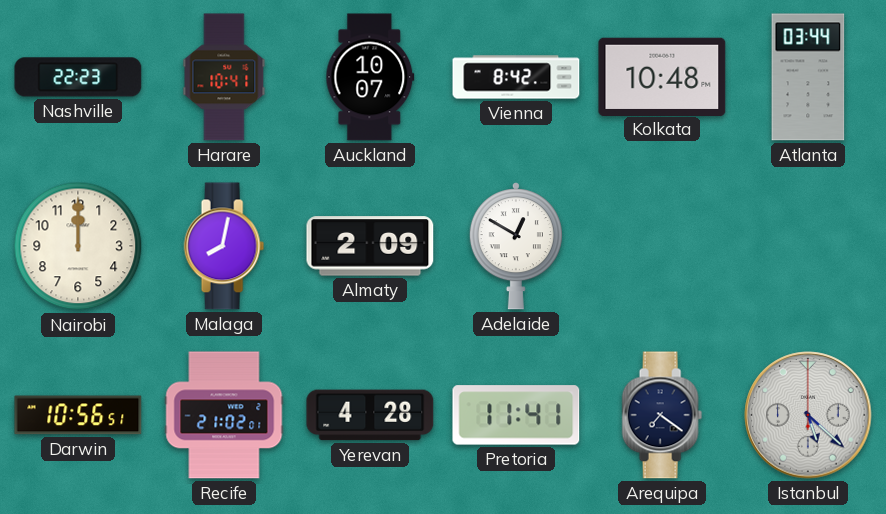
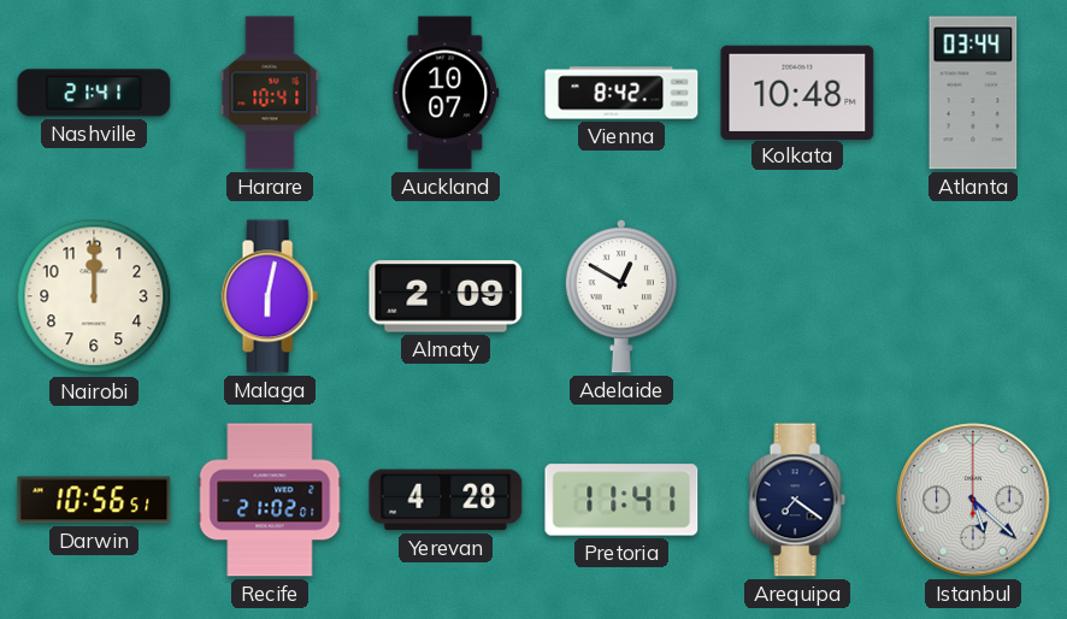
Nashville: 22:23 -> 21:41 (94, 93)
Malaga: 8:02 -> 6:02 (270, 296)
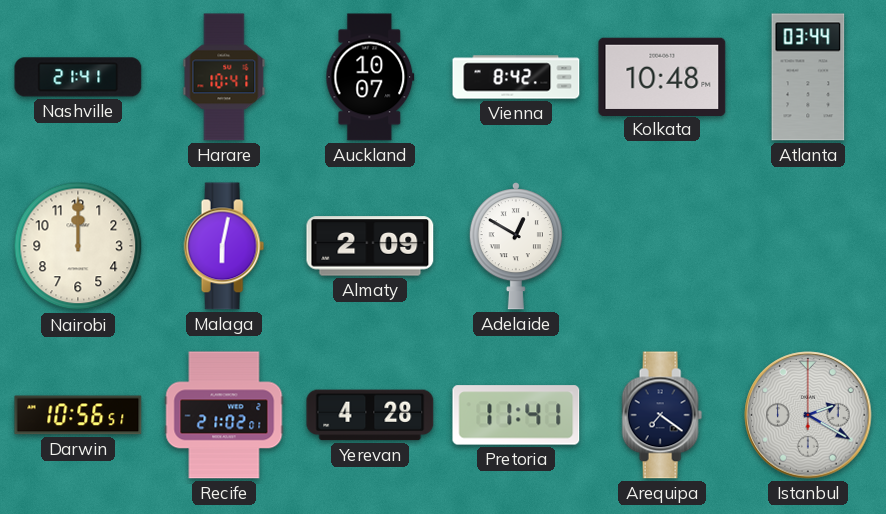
Istanbul: 5:22 -> 2:20 (808, 415)
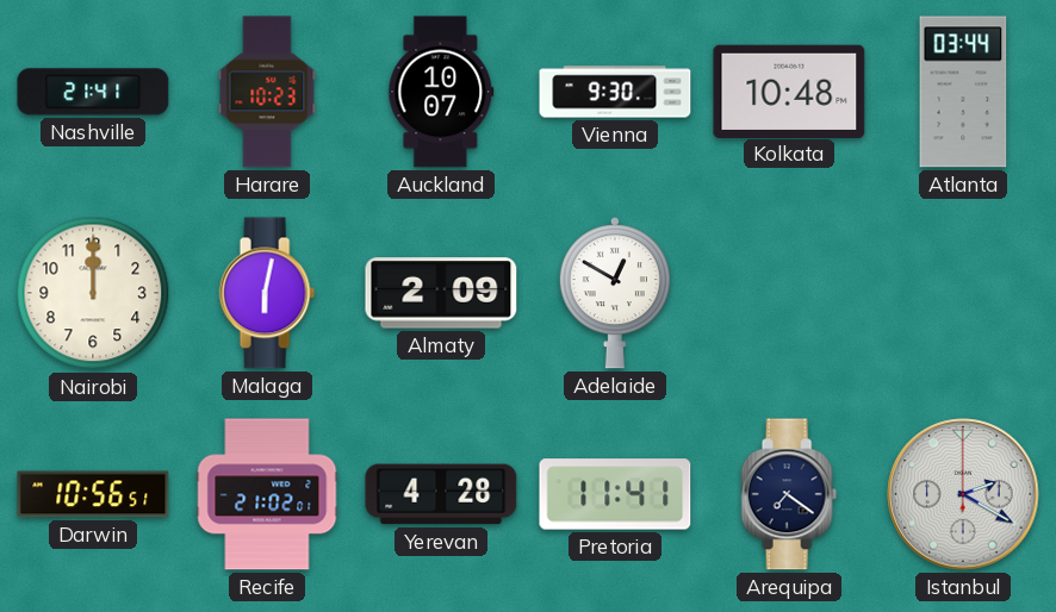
Harare: 10:41 -> 10:23 (267, 92)
Vienna: 8:42 -> 9:30 (615, 92)
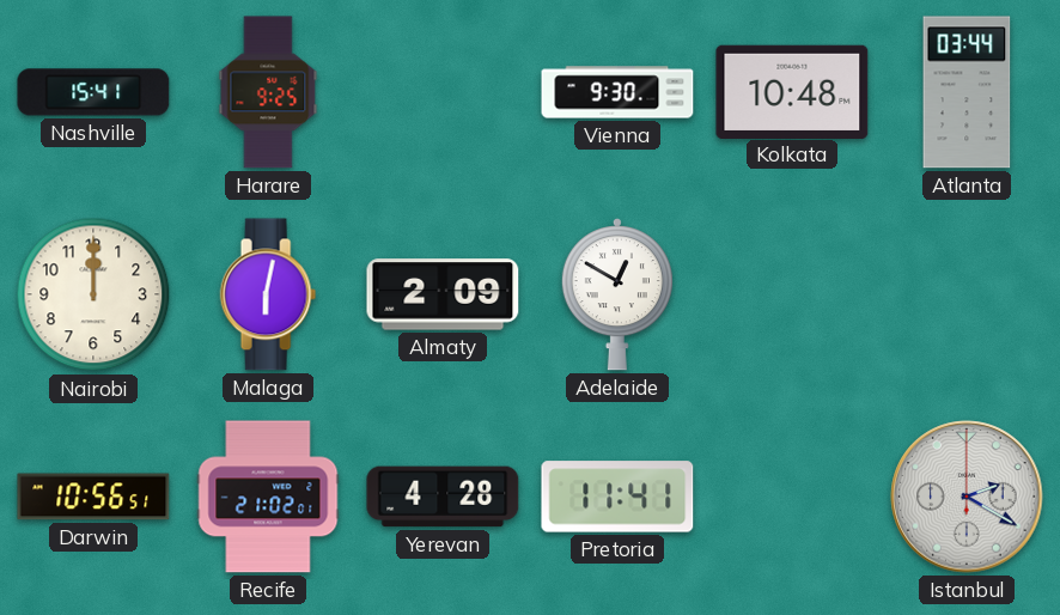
Nashville: 21:41 -> 15:41 (93, 92)
Harare: 10:23 -> 9:25 (268, 92)
Auckland: 10:07 -> none (441, 92)
Arequipa: 7:21 -> none (789, 494)
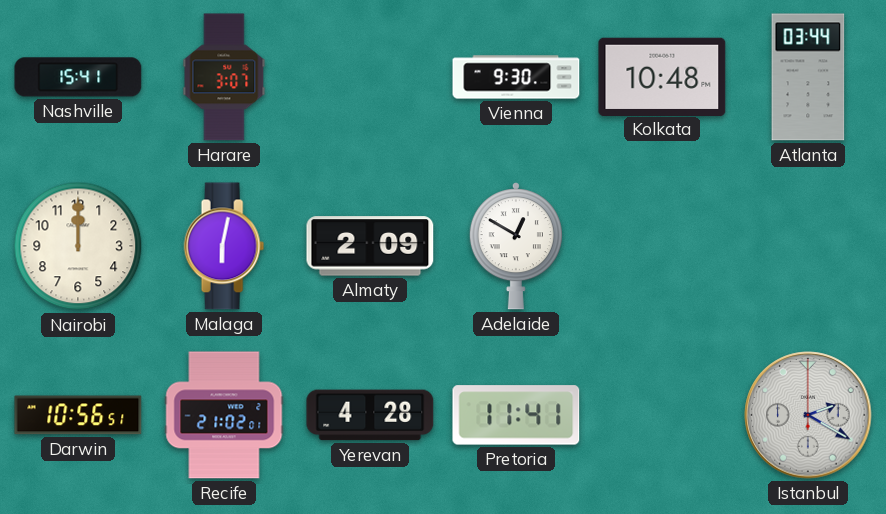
Harare: 9:25 -> 3:07 (224, 77)
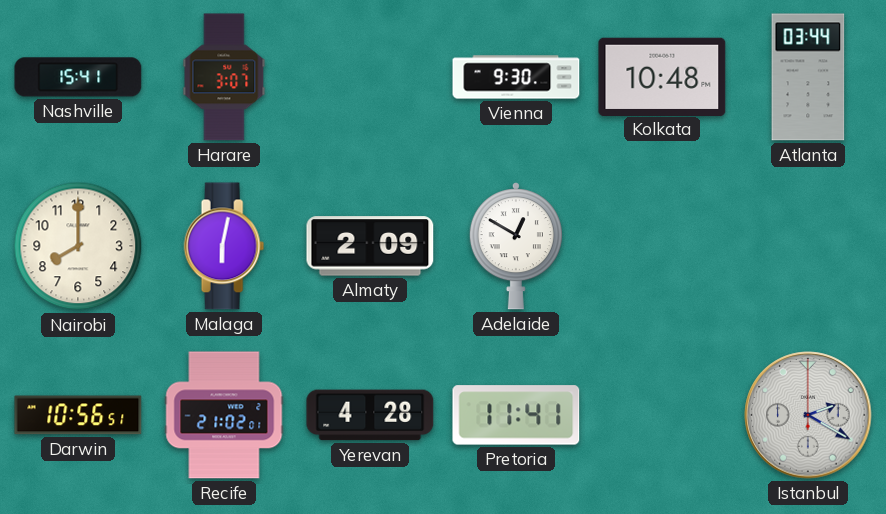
Nairobi: 12:00 -> 8:00 (78, 246)
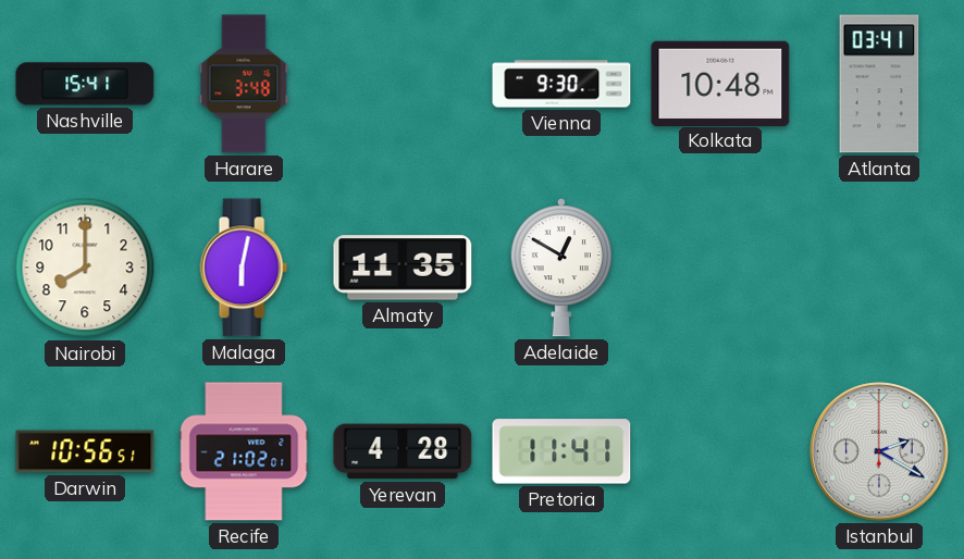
Harare: 3:07 -> 3:48 (244, 84)
Atlanta: 03:44 -> 03:41 (879, 84)
Almaty: 2:09 -> 11:35 (403, 268)
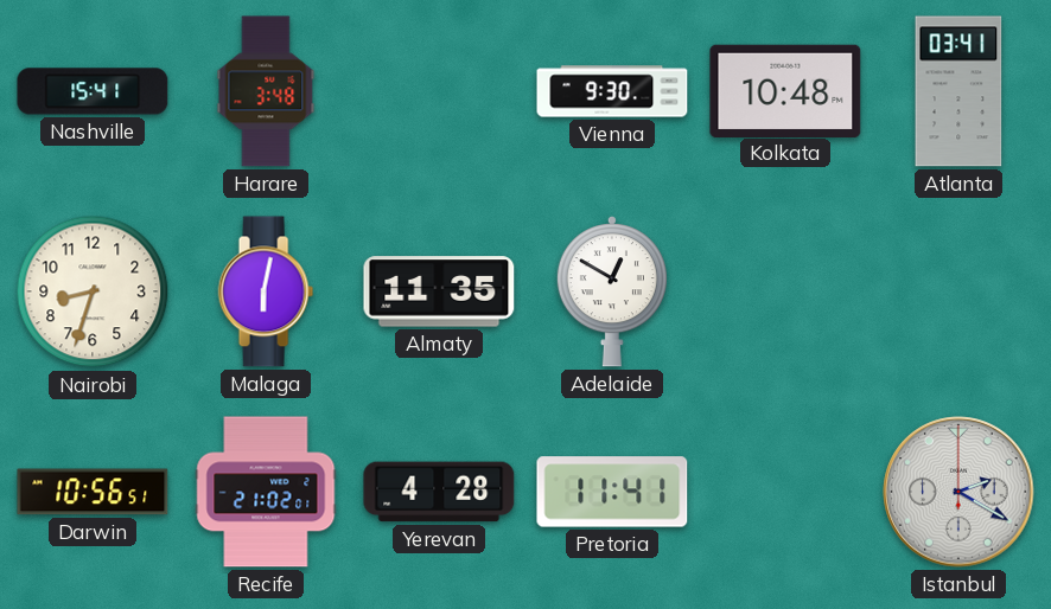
Nairobi: 8:00 -> 8:33 (93, 291)
